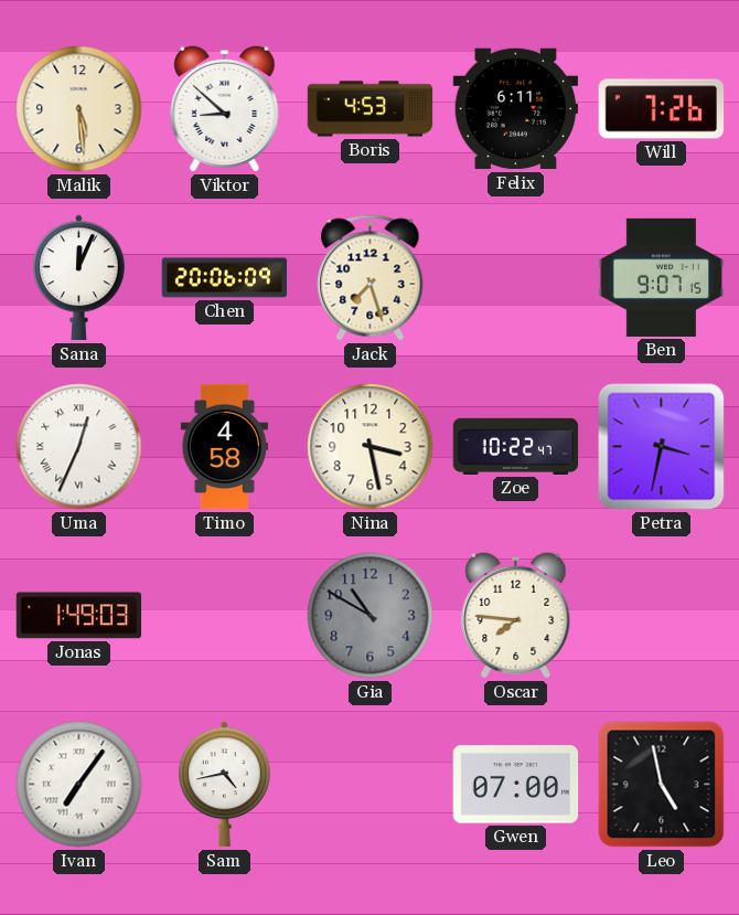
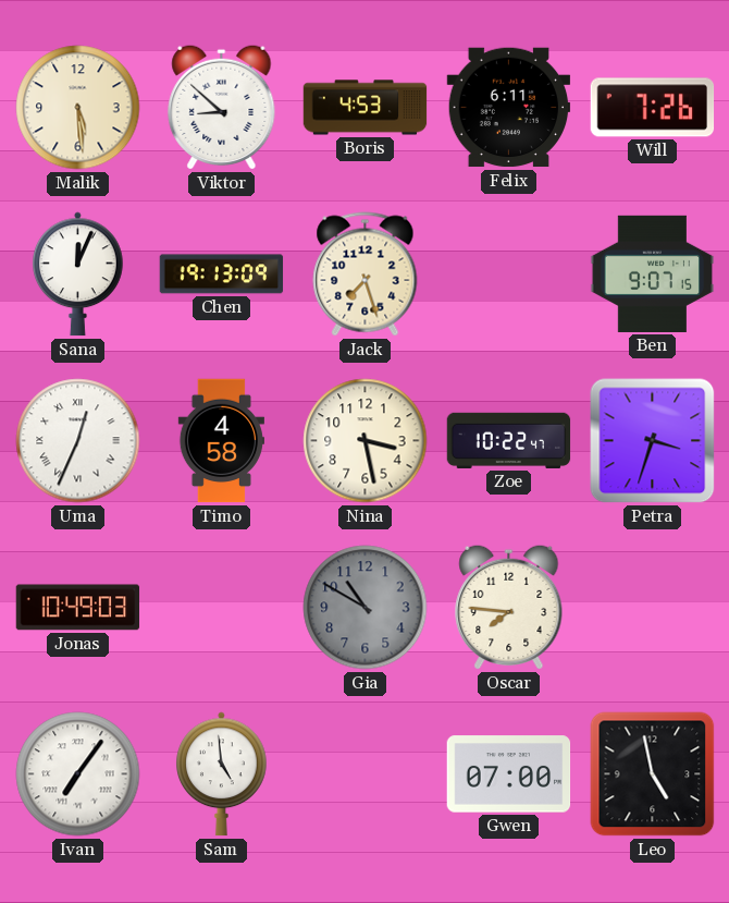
Chen: 20:06 -> 19:13 (222, 274)
Petra: 3:32 -> 3:33 (653, 441)
Jonas: 1:49 -> 10:49 (78, 608)
Sam: 4:43 -> 4:59 (222, 774)
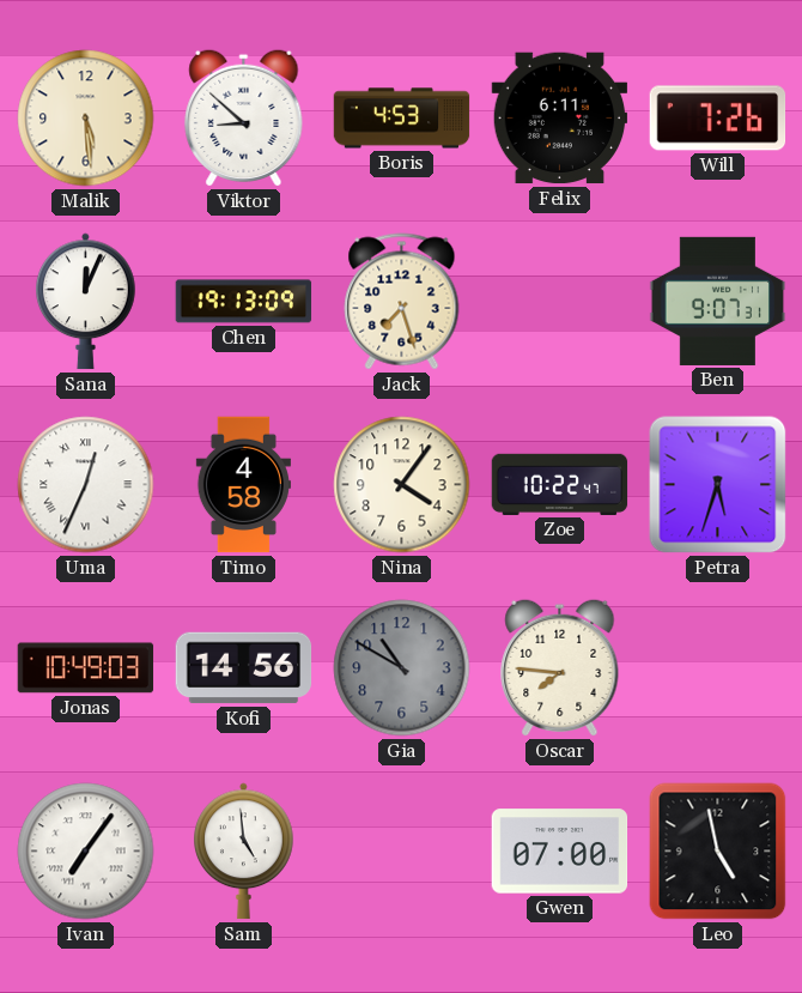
Ben: 9:07:15 -> 9:07:31 (718, 301)
Nina: 3:28 -> 4:06 (402, 485)
Petra: 3:33 -> 5:33 (718, 485)
Kofi: none -> 14:56 (244, 668)
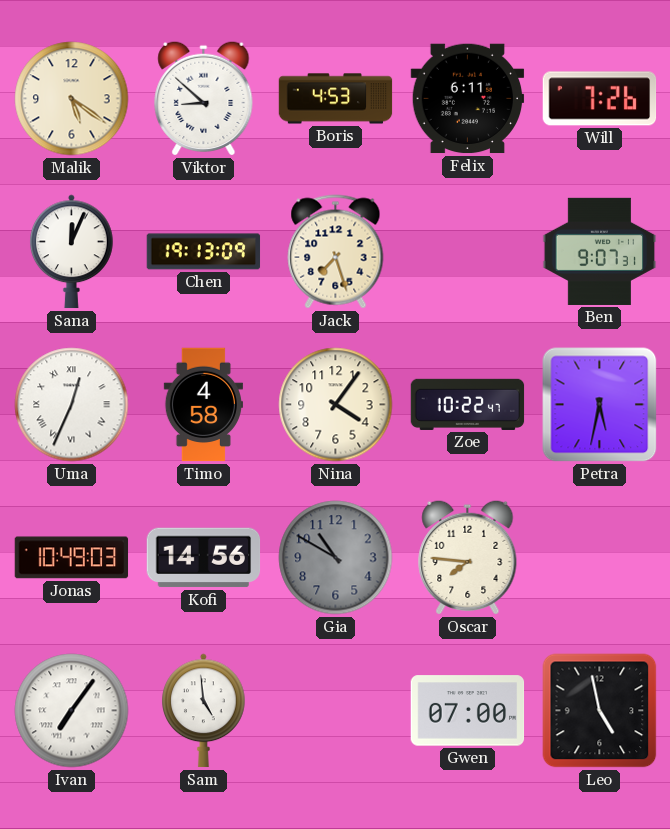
Malik: 5:29 -> 5:21 (72, 99)
Petra: 5:33 -> 5:32 (600, 405)
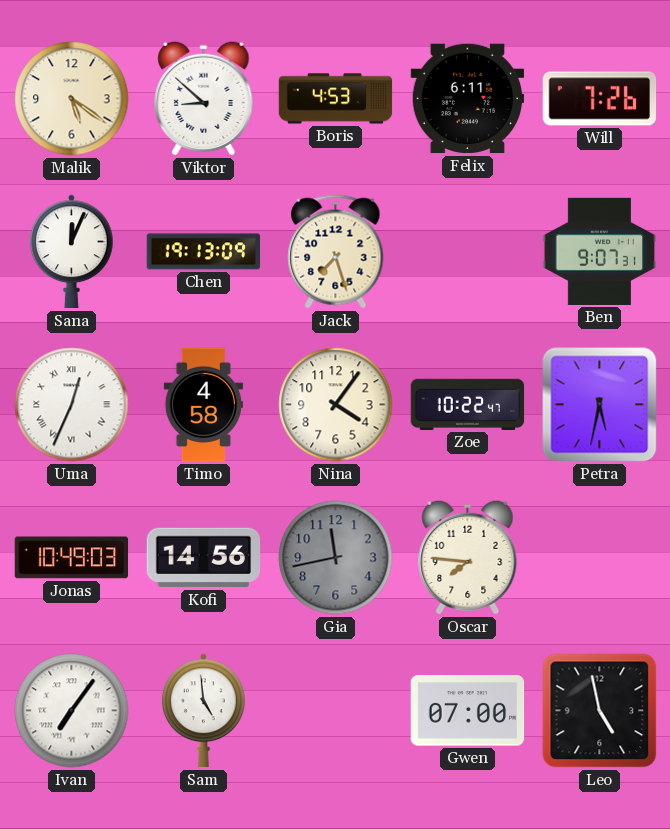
Gia: 10:50 -> 11:43 (336, 558)
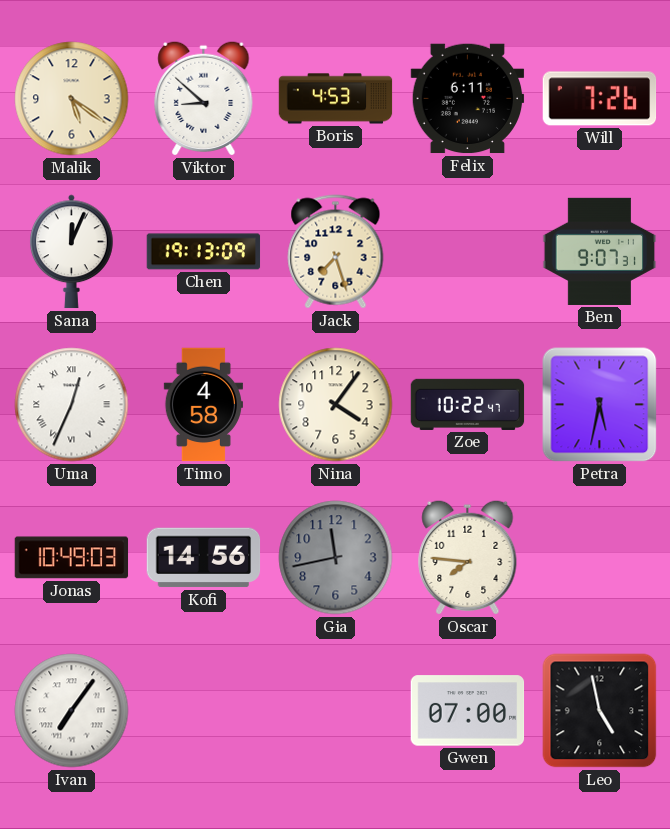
Sam: 4:59 -> none (204, 711)
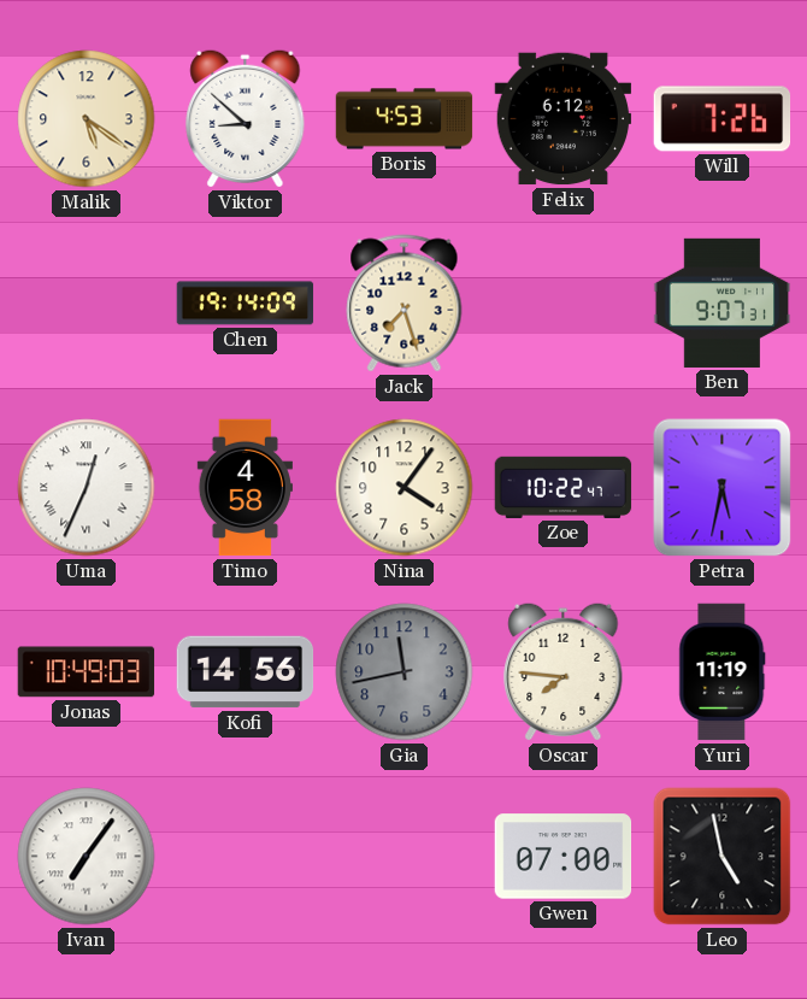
Felix: 6:11 -> 6:12 (564, 119)
Sana: 12:04 -> none (72, 252)
Chen: 19:13 -> 19:14 (246, 304)
Yuri: none -> 11:19 (723, 672)
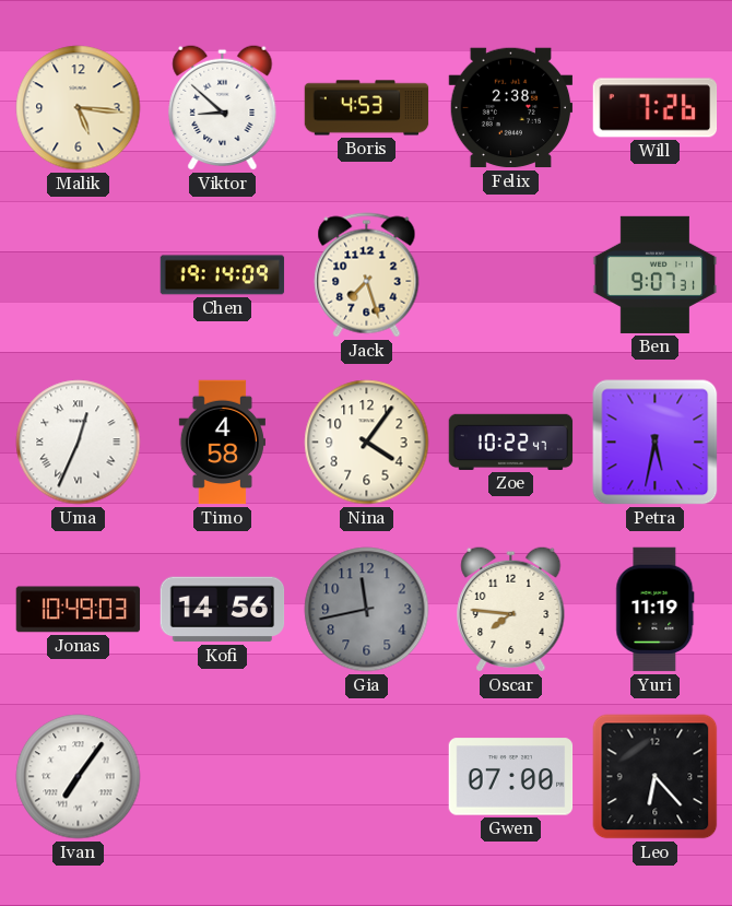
Malik: 5:21 -> 5:16 (79, 108)
Felix: 6:12 -> 2:38 (511, 108)
Leo: 4:58 -> 6:23 (656, 777)
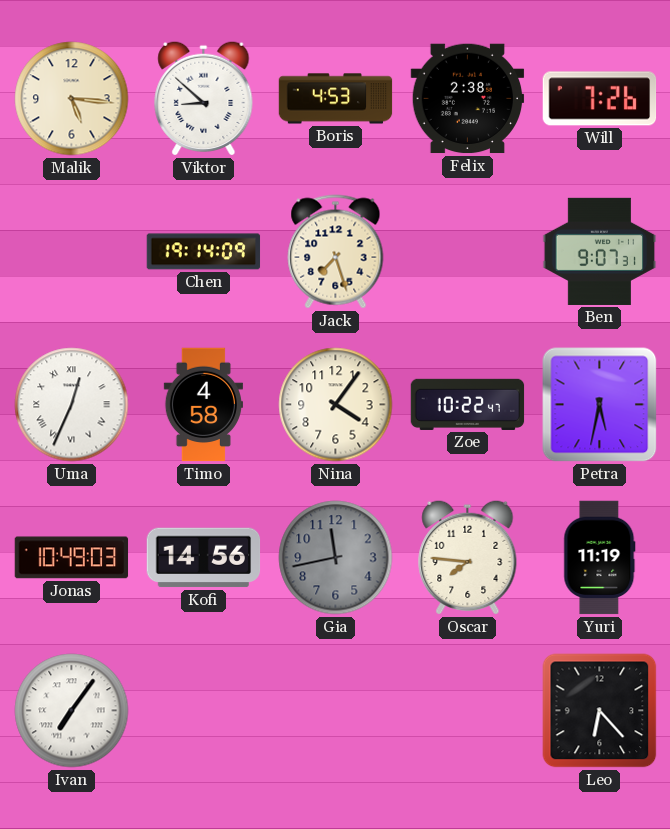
Gwen: 07:00 -> none (511, 777)
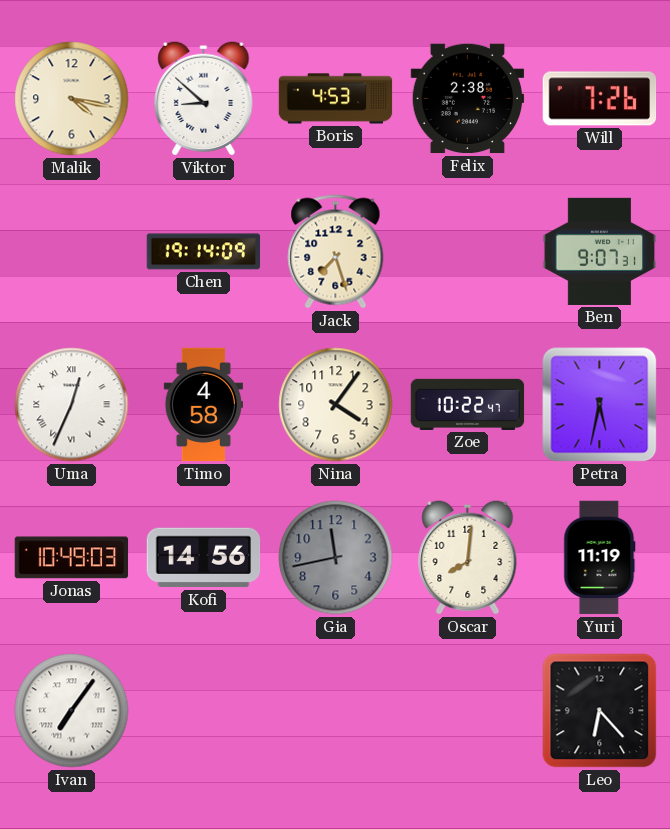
Malik: 5:16 -> 4:17 (72, 99)
Oscar: 7:46 -> 8:01 (468, 557)
